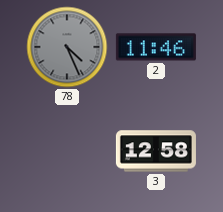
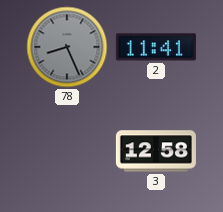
78: 4:26 -> 8:26 (67, 47)
2: 11:46 -> 11:41 (156, 47)
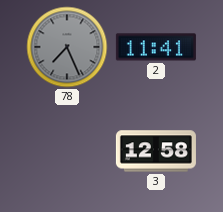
78: 8:26 -> 7:26 (67, 47)
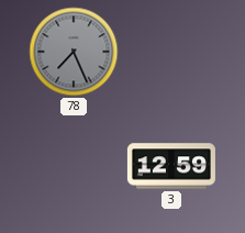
2: 11:41 -> none (156, 47)
3: 12:58 -> 12:59 (171, 166)
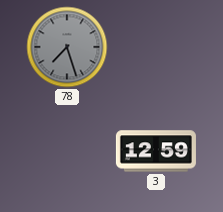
78: 7:26 -> 7:27 (67, 47)
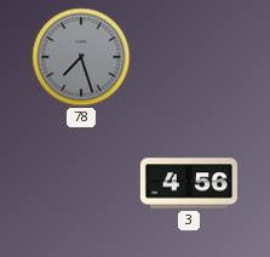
3: 12:59 -> 4:56 (189, 183)
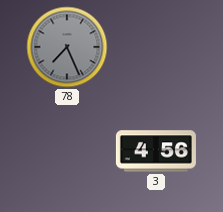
78: 7:27 -> 7:26 (67, 47)
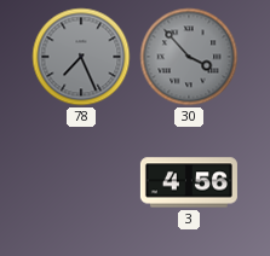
30: none -> 3:53 (189, 57)
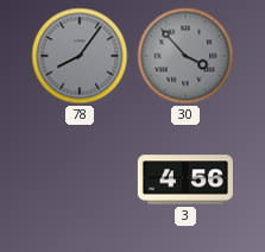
78: 7:26 -> 8:06 (80, 56)
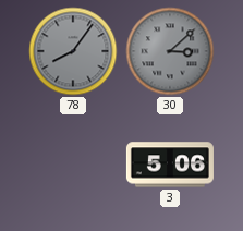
30: 3:53 -> 3:08 (170, 51)
3: 4:56 -> 5:06 (170, 165)
